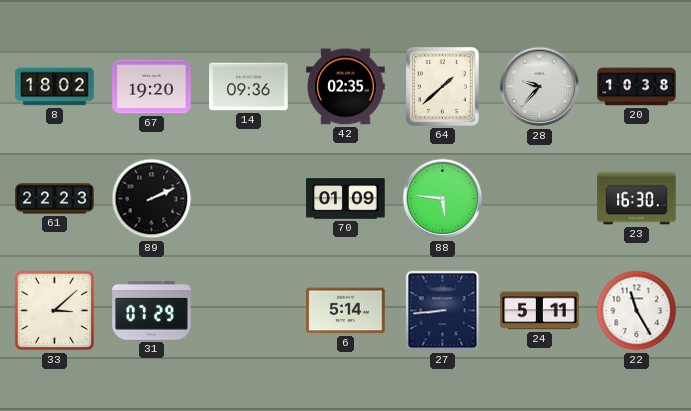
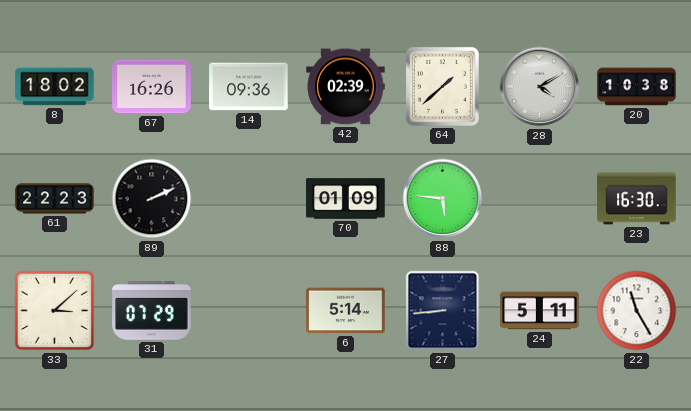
67: 19:20 -> 16:26 (152, 87)
42: 02:35 -> 02:39 (346, 87)
28: 9:37 -> 4:10 (540, 87)
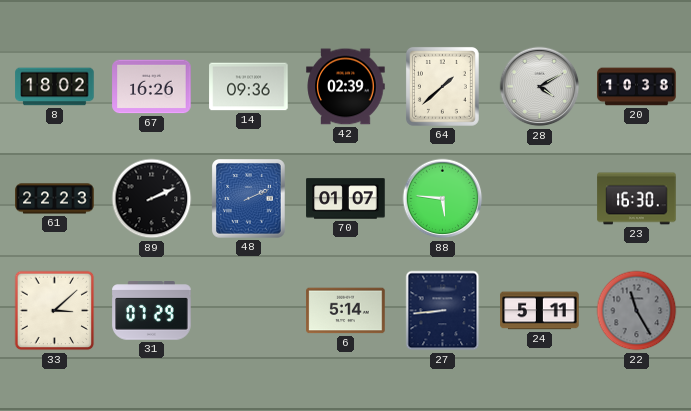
48: none -> 2:11 (249, 199)
70: 01:09 -> 01:07 (346, 199)
22 dial: white -> grey (637, 311)
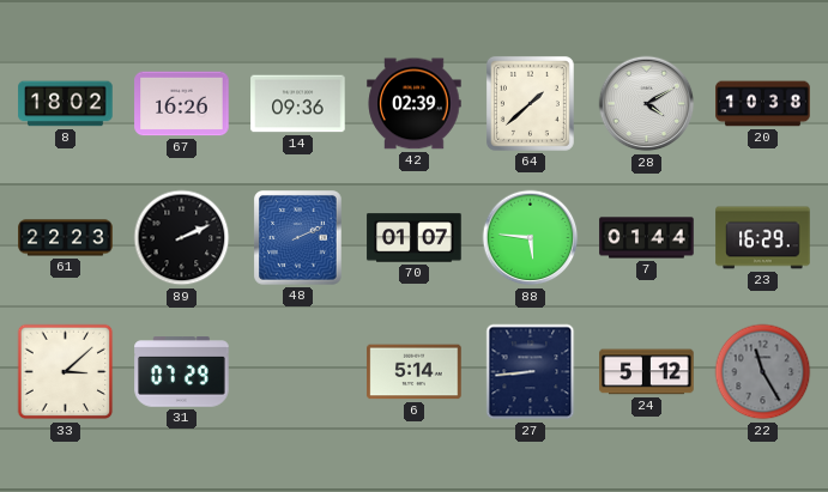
7: none -> 01:44 (647, 238)
23: 16:30 -> 16:29 (763, 238)
24: 5:11 -> 5:12 (647, 372)
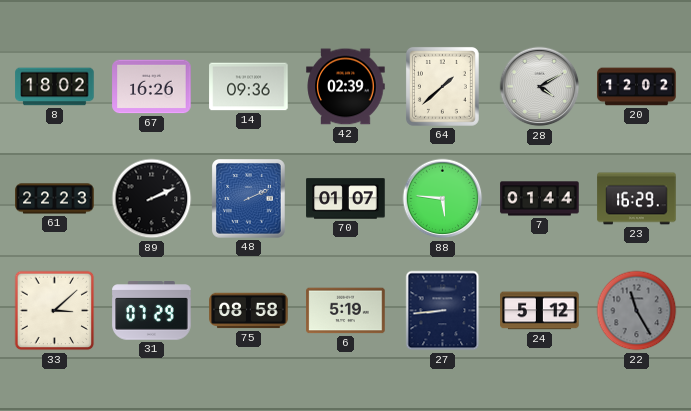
20: 10:38 -> 12:02 (637, 87)
75: none -> 08:58 (249, 311)
6: 5:14 -> 5:19 (346, 311)
